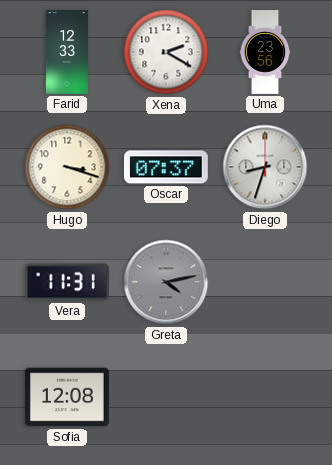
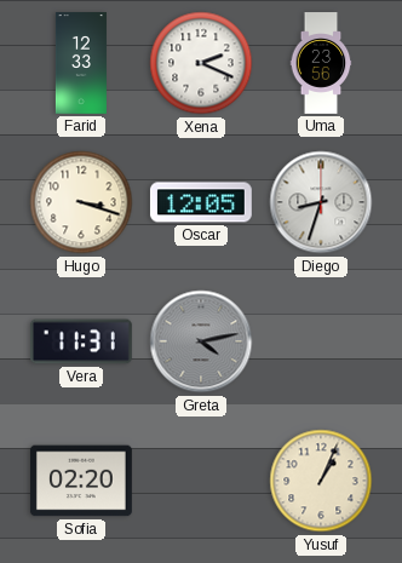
Xena: 2:20 -> 2:19 (201, 63)
Oscar: 07:37 -> 12:05 (201, 202)
Sofia: 12:08 -> 02:20 (81, 481)
Yusuf: none -> 1:04 (321, 481)
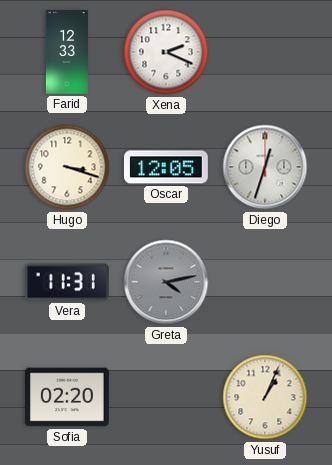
Uma: 23:56 -> none (321, 63)
Diego: 8:33 -> 12:33 (265, 167)
